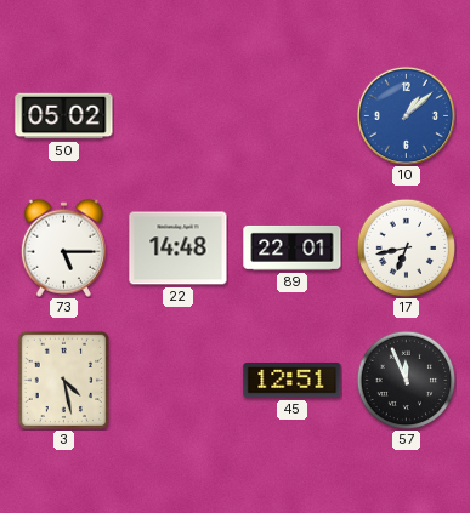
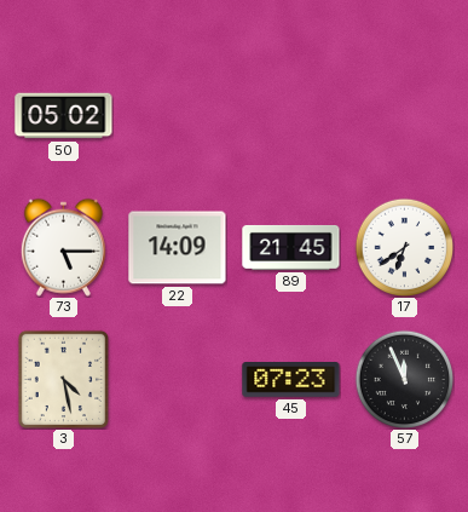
10: 1:08 -> none (406, 115)
22: 14:48 -> 14:09 (178, 248)
89: 22:01 -> 21:45 (291, 247)
17: 6:43 -> 6:39 (404, 247)
45: 12:51 -> 07:23 (291, 380)
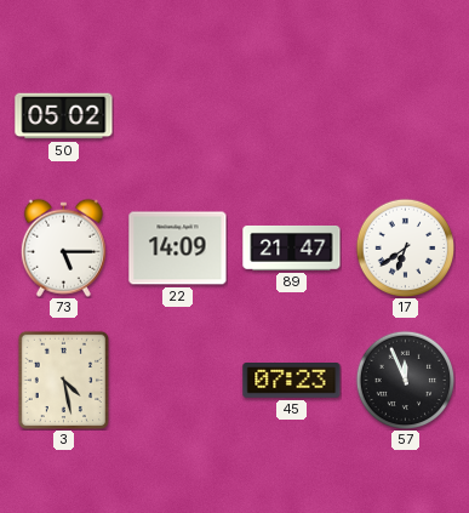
89: 21:45 -> 21:47 (292, 247)
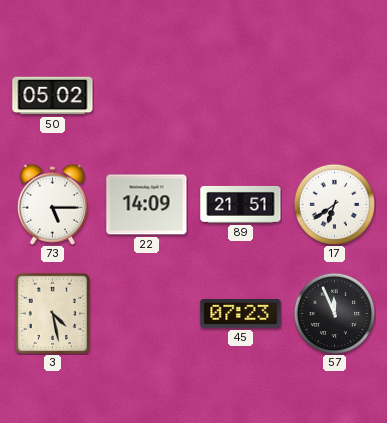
89: 21:47 -> 21:51 (241, 204)
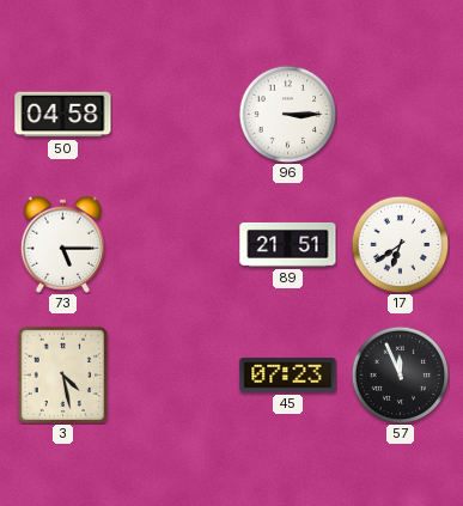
50: 05:02 -> 04:58 (63, 115)
96: none -> 3:15 (287, 114)
22: 14:09 -> none (147, 205)
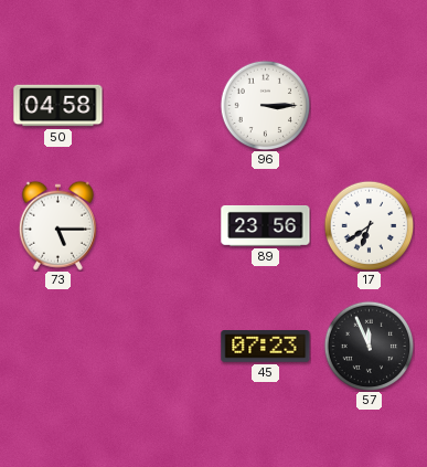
89: 21:51 -> 23:56 (266, 225)
3: 4:28 -> none (62, 374)
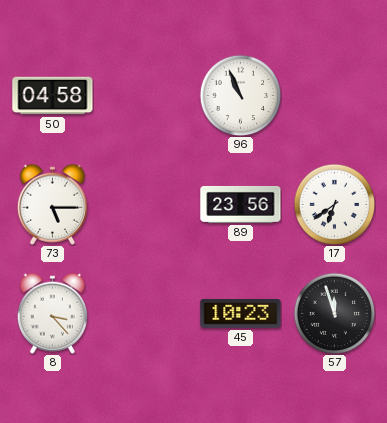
96: 3:15 -> 10:56 (240, 95)
8: none -> 3:23 (52, 313)
45: 07:23 -> 10:23 (241, 314)
57: 11:56 -> 11:57 (334, 313)
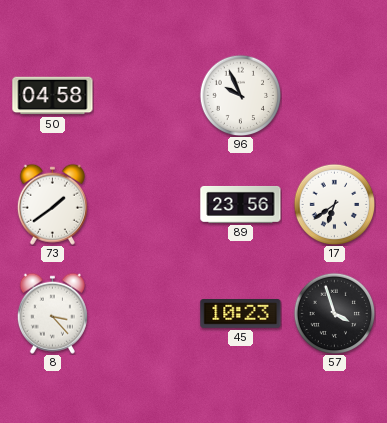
96: 10:56 -> 9:56 (240, 95)
73: 5:15 -> 1:39 (52, 204)
57: 11:57 -> 3:57 (334, 313)
